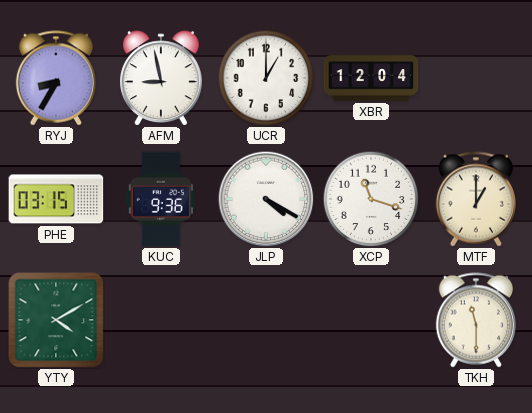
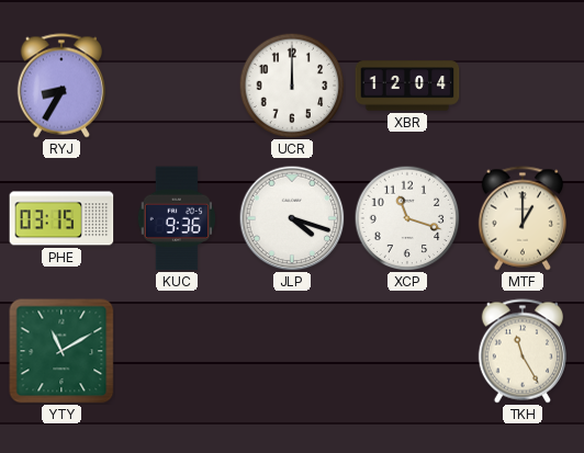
AFM: 8:58 -> none (161, 78)
UCR: 1:00 -> 12:00 (292, 86)
JLP: 4:20 -> 4:18 (292, 218)
YTY: 4:10 -> 11:10 (61, 351)
TKH: 11:30 -> 11:25 (521, 351)
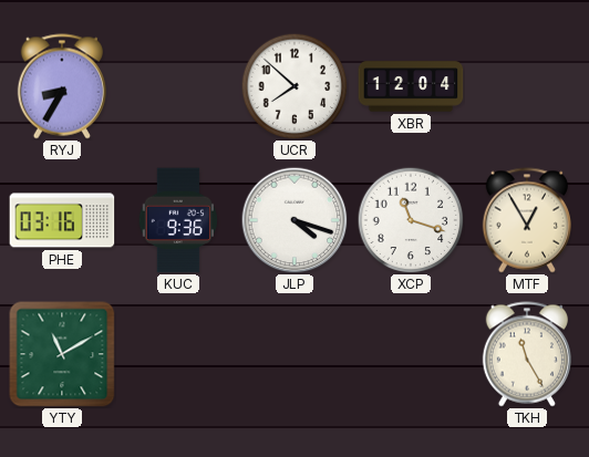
UCR: 12:00 -> 7:52 (294, 86)
PHE: 03:15 -> 03:16 (62, 220)
MTF: 1:00 -> 12:55 (526, 220)
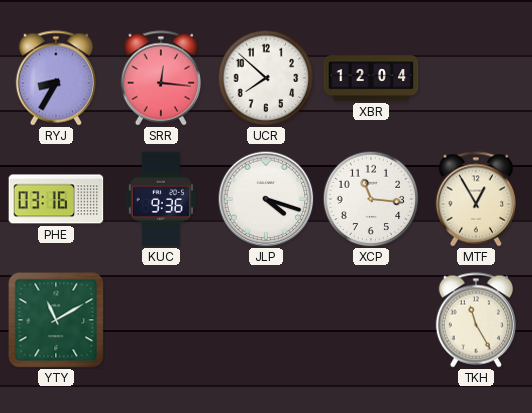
SRR: none -> 12:16 (160, 78)
XCP: 11:18 -> 11:16 (371, 199)
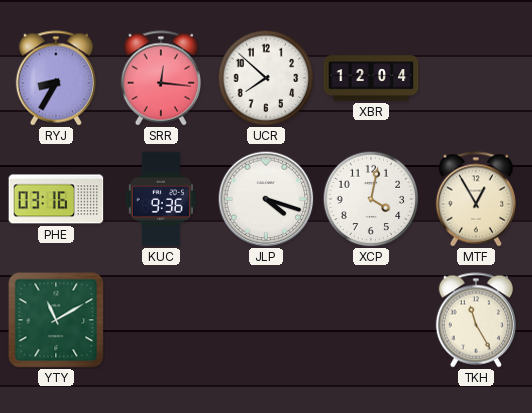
XCP: 11:16 -> 4:02 (371, 199)
